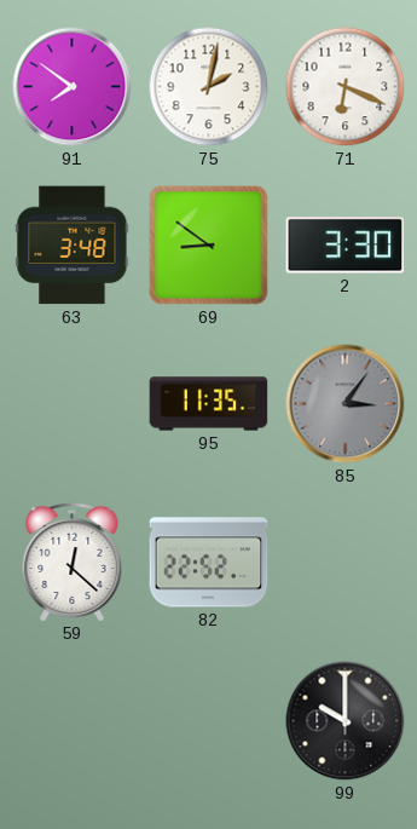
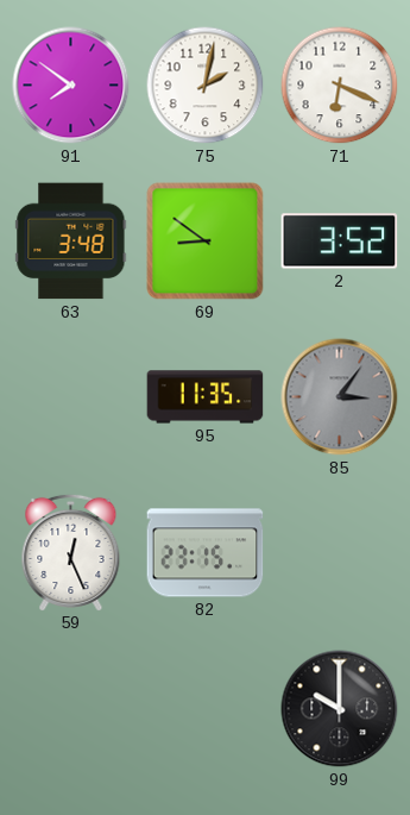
2: 3:30 -> 3:52 (340, 242)
59: 12:22 -> 12:26 (71, 552)
82: 22:52 -> 23:15 (206, 553)
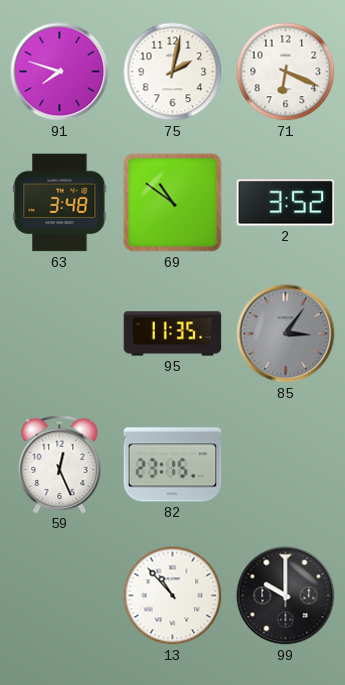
91: 7:51 -> 7:48 (60, 72)
69: 8:51 -> 10:51 (173, 203)
13: none -> 10:53 (173, 596)
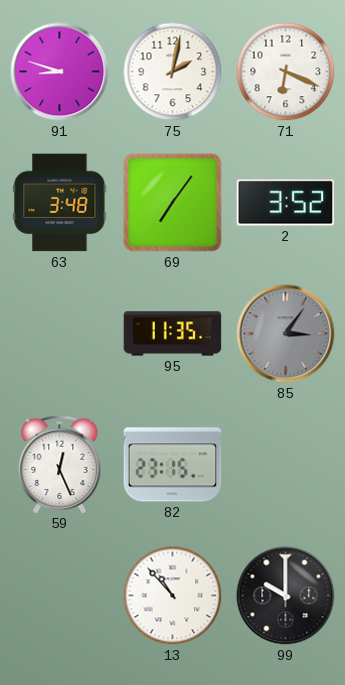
91: 7:48 -> 8:48 (60, 72)
69: 10:51 -> 7:06 (173, 203)
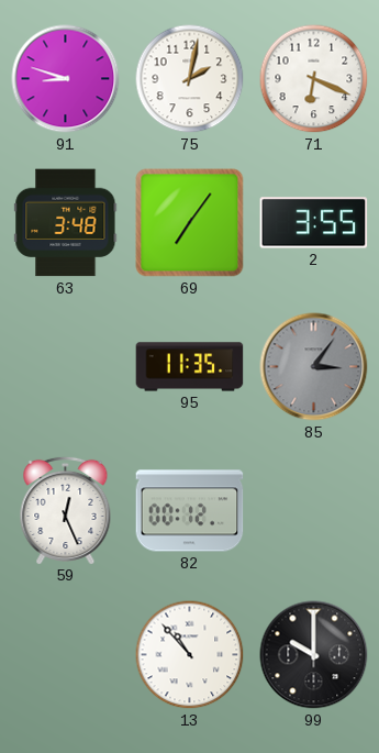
2: 3:52 -> 3:55 (314, 223)
82: 23:15 -> 00:12 (190, 511)
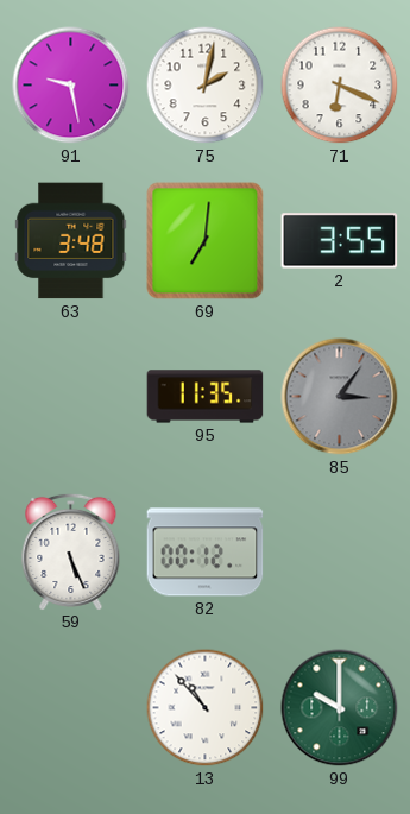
91: 8:48 -> 9:28 (71, 86)
69: 7:06 -> 7:01 (206, 241)
59: 12:26 -> 5:26 (71, 551)
99 dial: black -> green (340, 708)
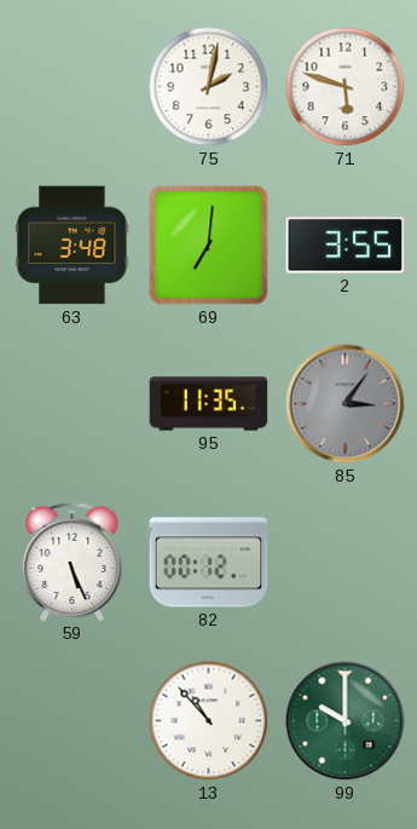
91: 9:28 -> none (71, 86)
71: 6:19 -> 5:48 (346, 87)
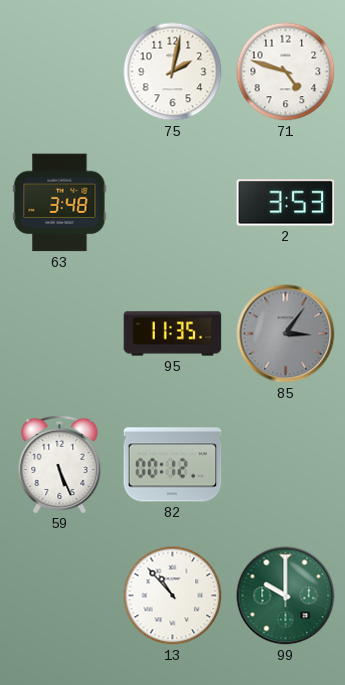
71: 5:48 -> 4:48 (286, 72)
69: 7:01 -> none (209, 246)
2: 3:55 -> 3:53 (286, 203)
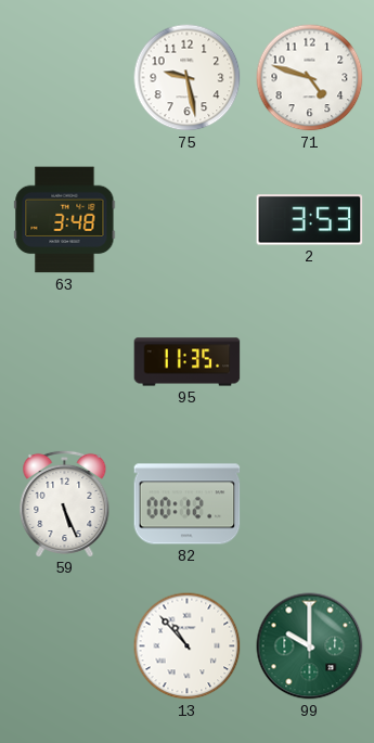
75: 2:02 -> 9:28 (188, 78)
85: 3:06 -> none (286, 334)
